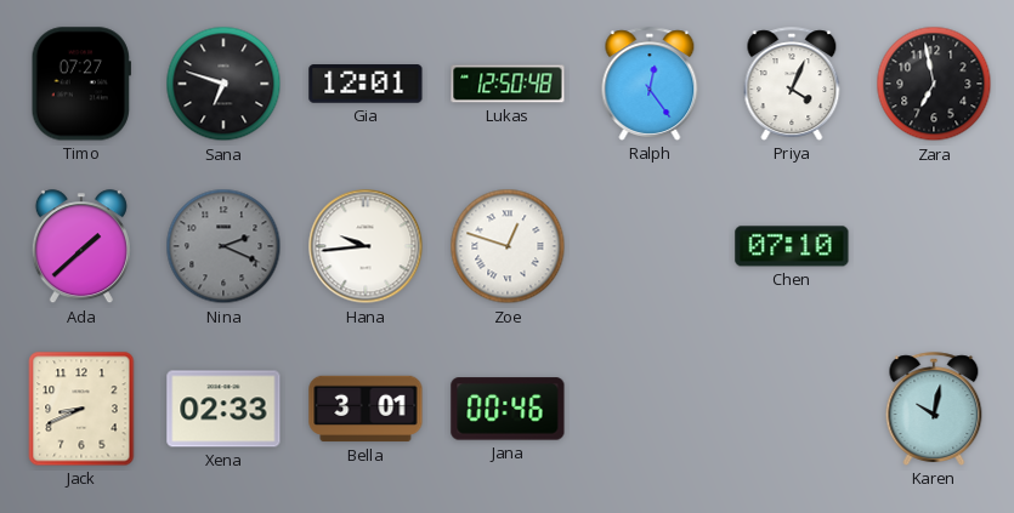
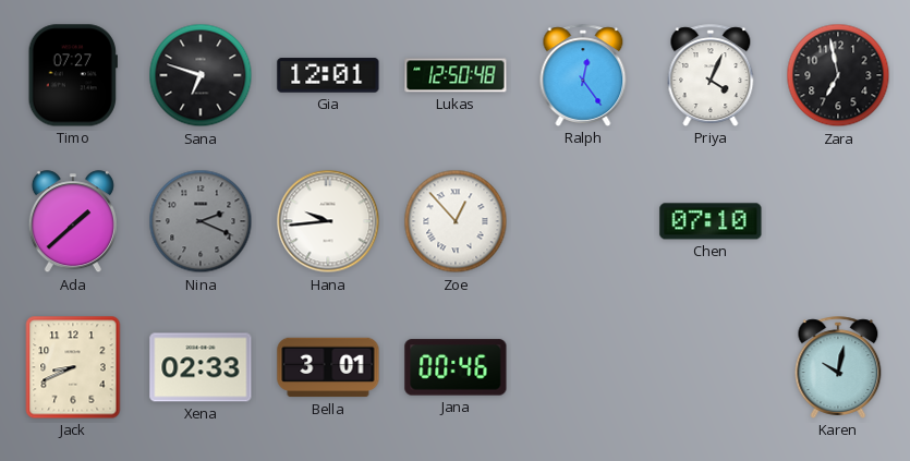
Zoe: 12:48 -> 12:53 (456, 221)
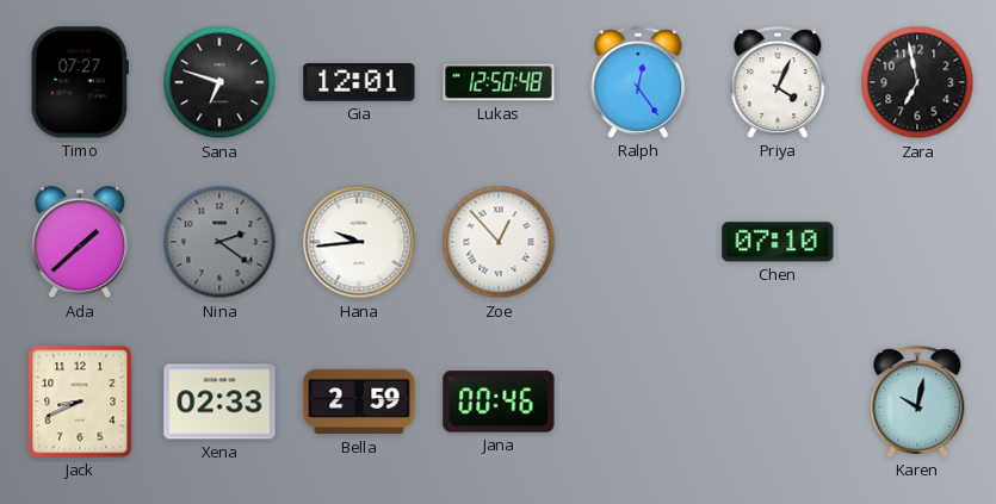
Nina: 2:19 -> 2:21 (219, 242)
Bella: 3:01 -> 2:59 (359, 402)
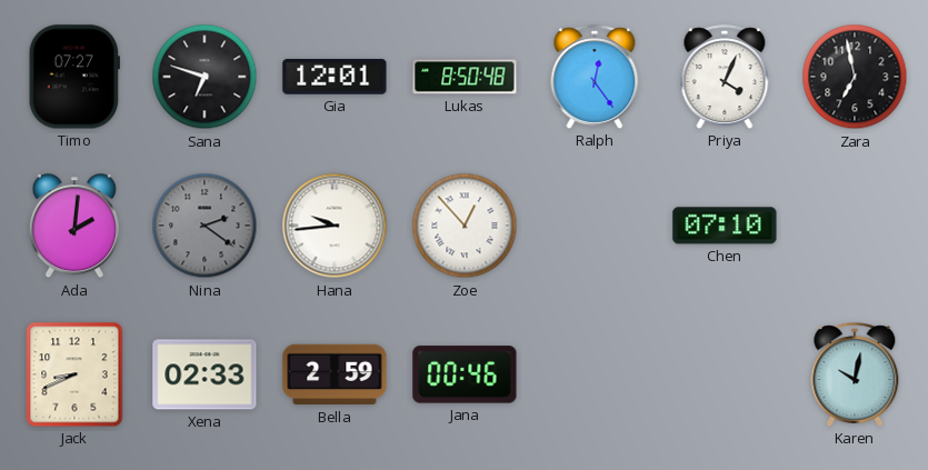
Lukas: 12:50 -> 8:50 (465, 77)
Ada: 1:38 -> 2:01 (74, 227)
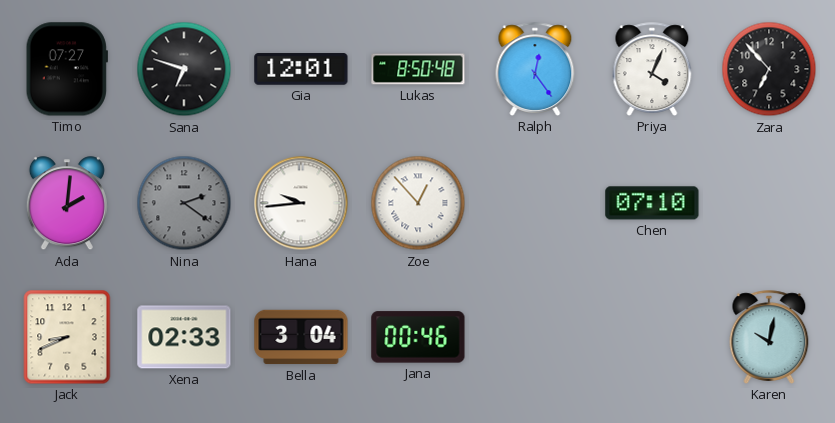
Zara: 6:58 -> 6:53 (769, 69)
Bella: 2:59 -> 3:04 (301, 337)
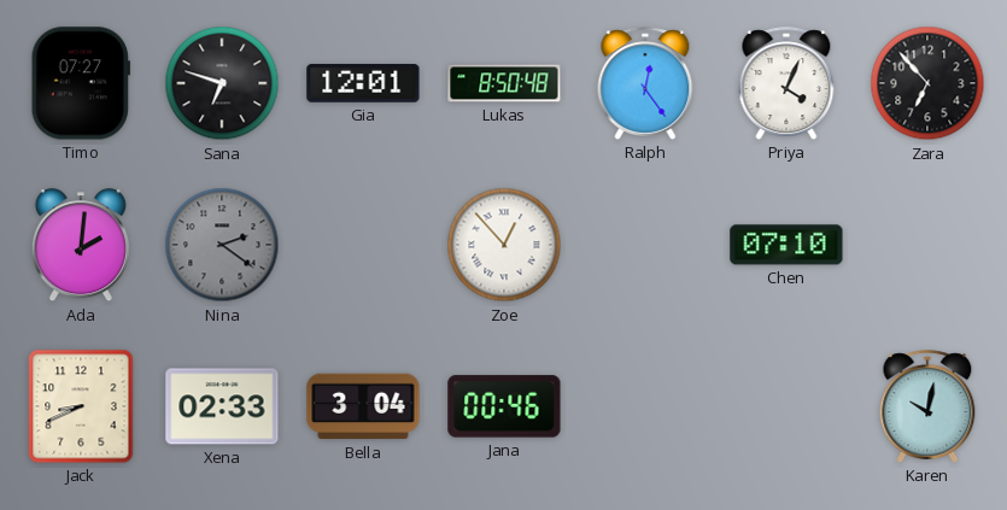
Hana: 9:44 -> none (301, 203)
